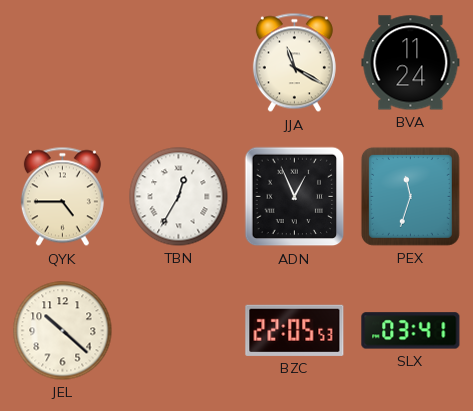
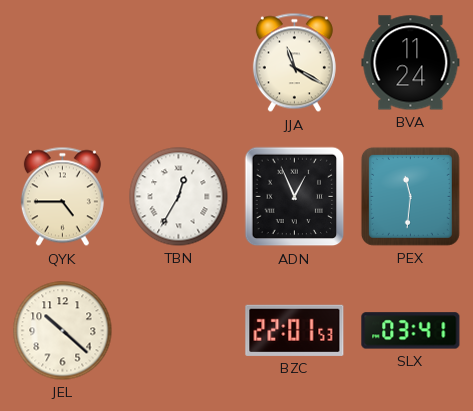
PEX: 11:33 -> 11:31 (410, 196)
BZC: 22:05 -> 22:01 (295, 330)
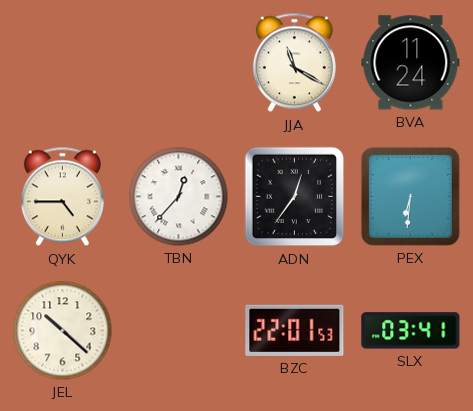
TBN: 12:35 -> 12:37 (179, 197)
ADN: 12:56 -> 12:36 (295, 197)
PEX: 11:31 -> 6:31 (410, 196)
